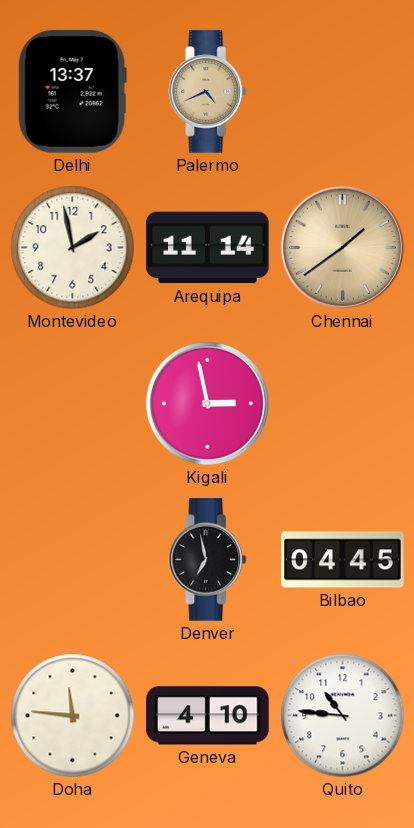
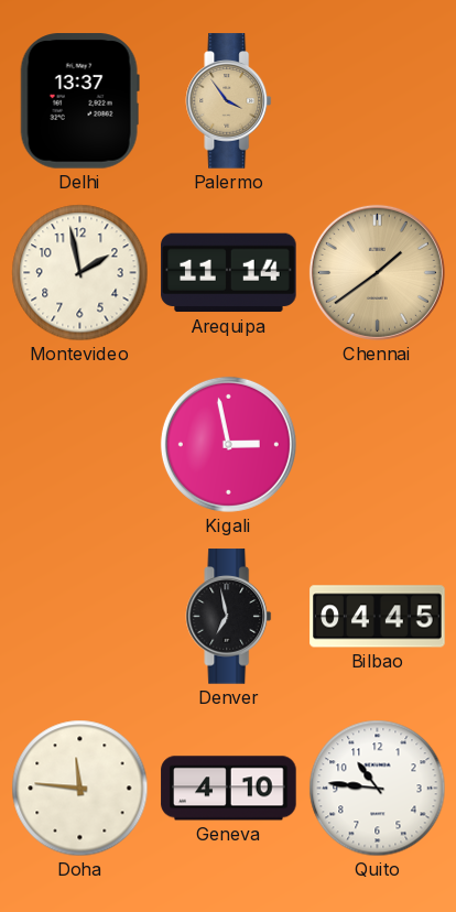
Palermo: 4:41 -> 3:54 (229, 101)
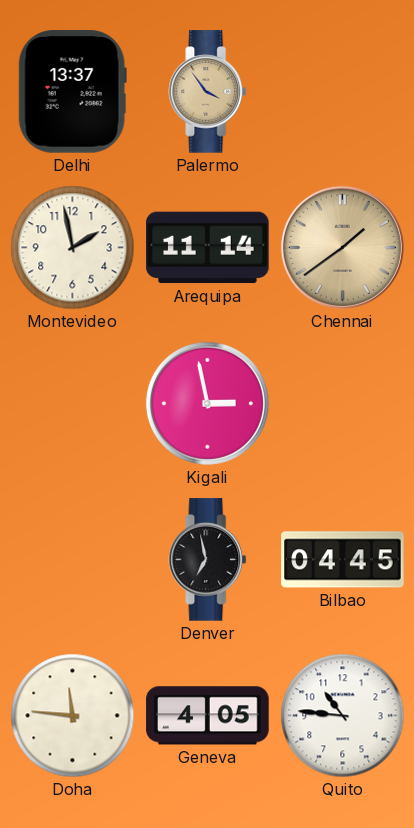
Geneva: 4:10 -> 4:05 (208, 716)
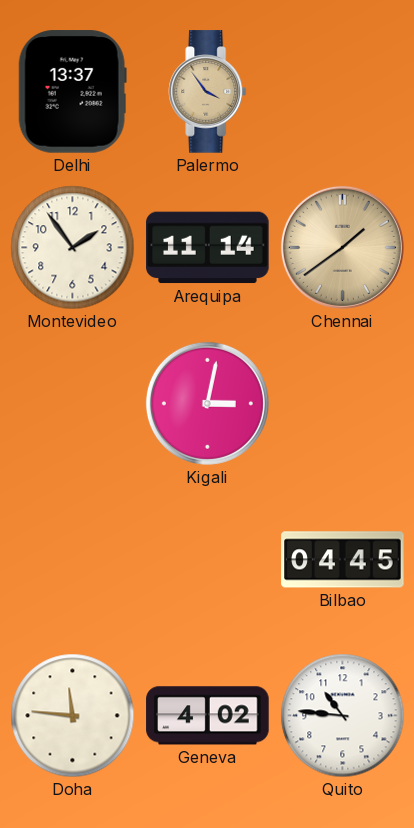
Montevideo: 1:58 -> 1:54 (73, 248)
Kigali: 2:58 -> 3:02 (207, 403)
Denver: 6:58 -> none (208, 560)
Geneva: 4:05 -> 4:02 (208, 716)
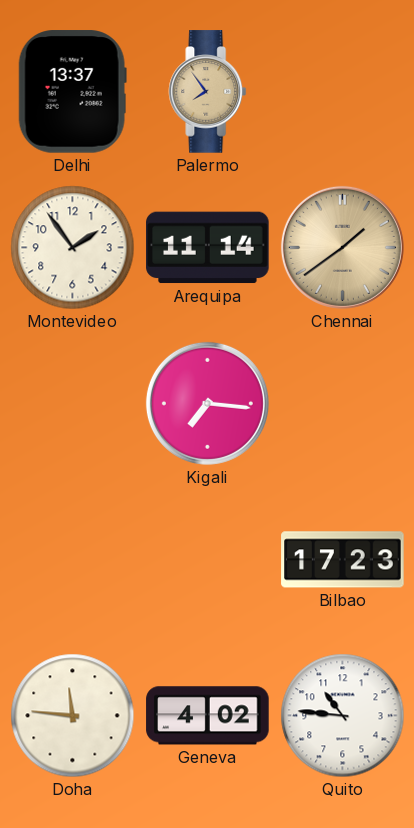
Palermo: 3:54 -> 7:54 (208, 92)
Kigali: 3:02 -> 7:16 (207, 403)
Bilbao: 04:45 -> 17:23 (343, 560)
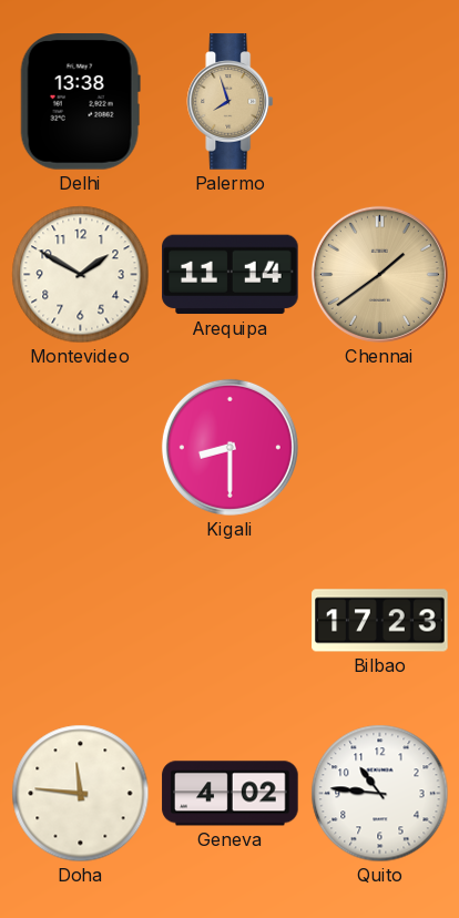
Delhi: 13:37 -> 13:38 (80, 102)
Palermo: 7:54 -> 7:57 (231, 102)
Montevideo: 1:54 -> 1:50 (81, 275)
Kigali: 7:16 -> 8:30 (229, 447)
